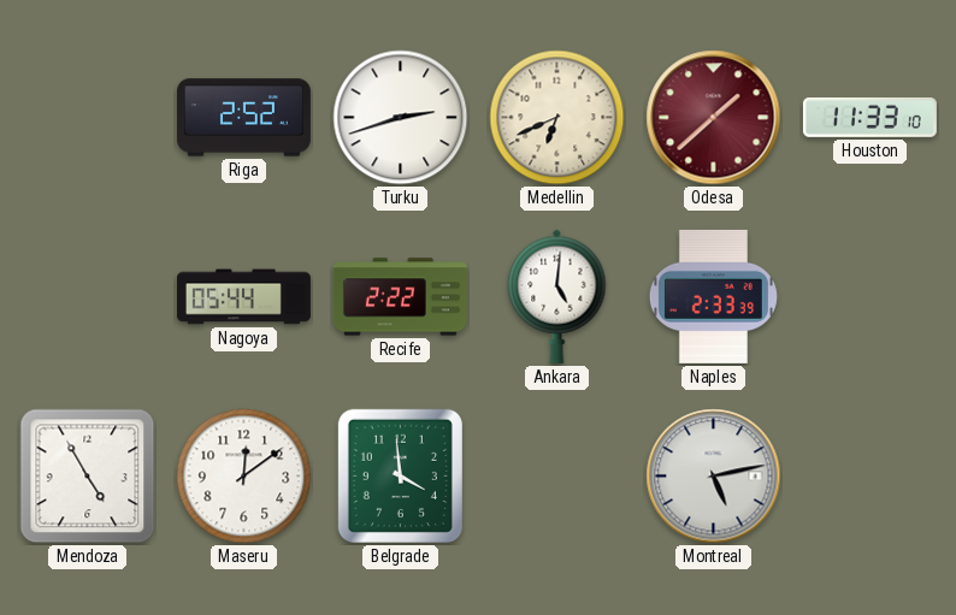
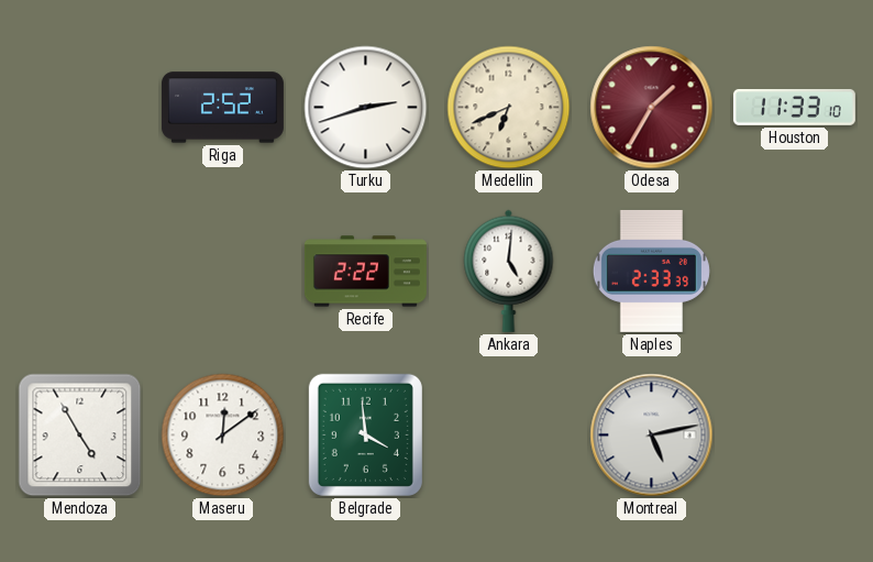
Odesa: 1:38 -> 1:35 (652, 108)
Nagoya: 05:44 -> none (243, 297)
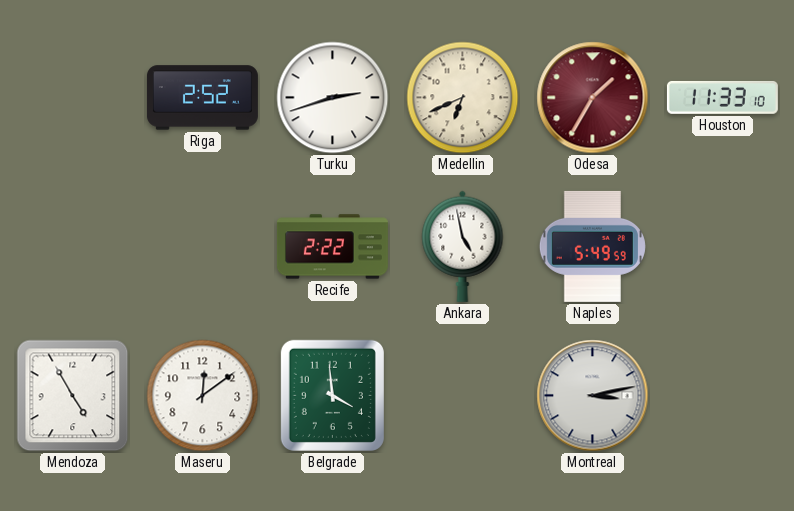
Ankara: 5:01 -> 4:58 (463, 246)
Naples: 2:33 -> 5:49 (592, 246)
Montreal: 5:13 -> 3:13 (593, 396)
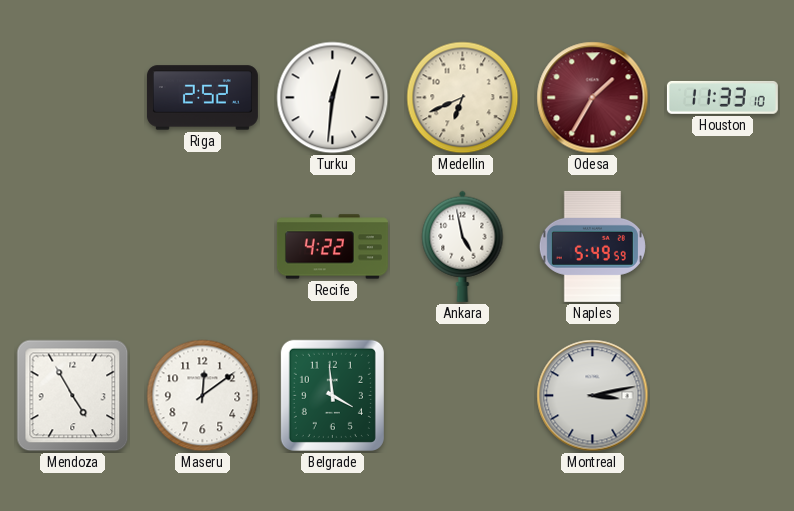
Turku: 2:42 -> 12:31 (333, 98)
Recife: 2:22 -> 4:22 (332, 247)
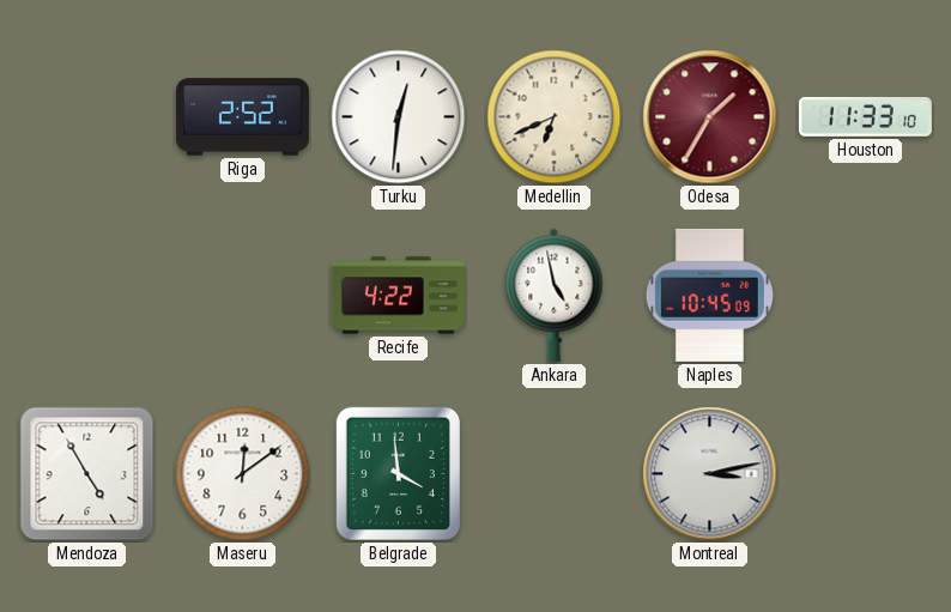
Naples: 5:49 -> 10:45 (709, 295)
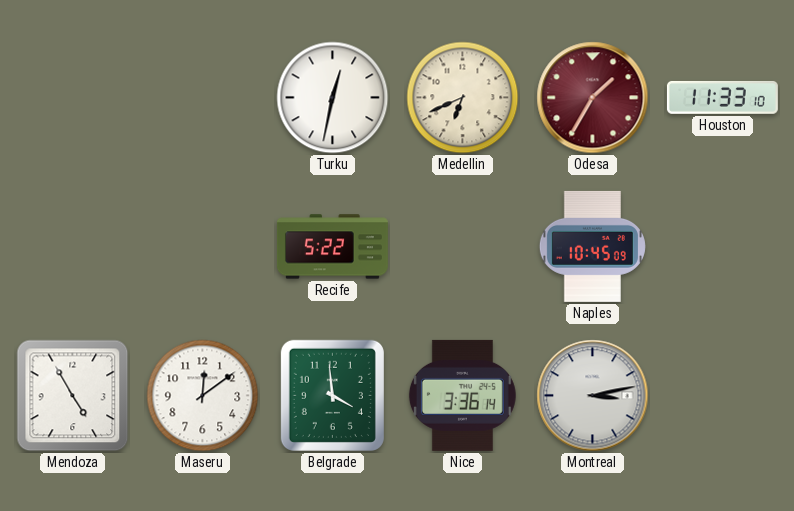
Riga: 2:52 -> none (242, 117)
Turku: 12:31 -> 12:32 (333, 98)
Recife: 4:22 -> 5:22 (332, 247)
Ankara: 4:58 -> none (555, 295)
Nice: none -> 3:36 (462, 395)
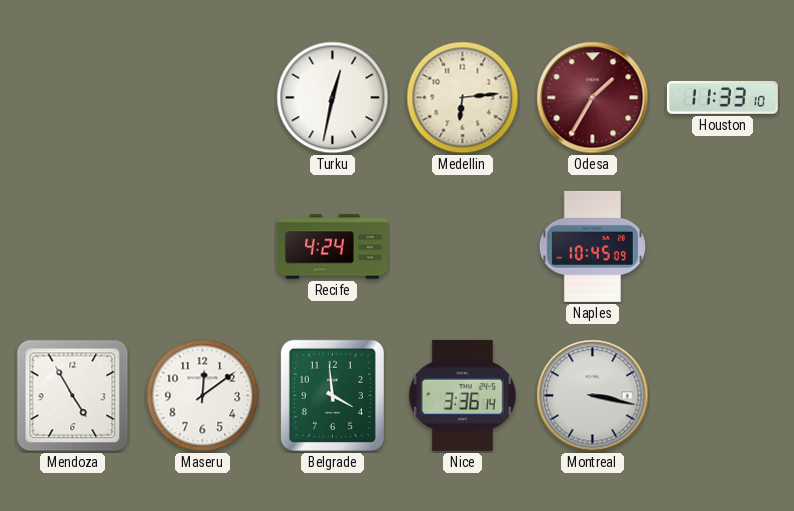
Medellin: 6:41 -> 6:14 (463, 98)
Recife: 5:22 -> 4:24 (332, 247)
Montreal: 3:13 -> 3:17 (593, 396)
